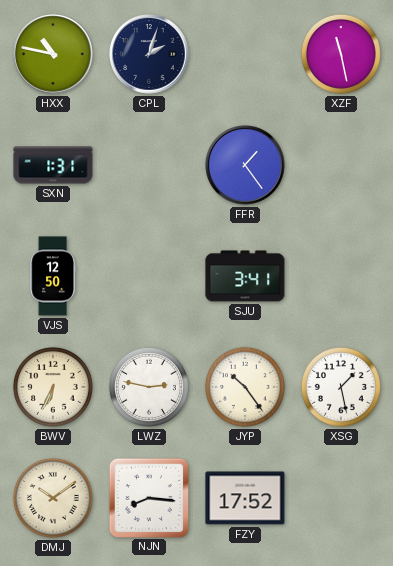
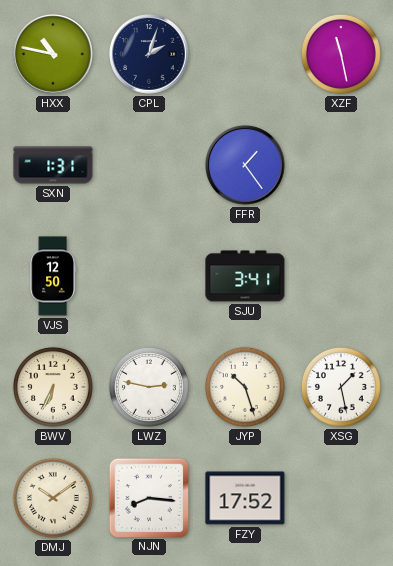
JYP: 10:24 -> 10:27 (245, 387)
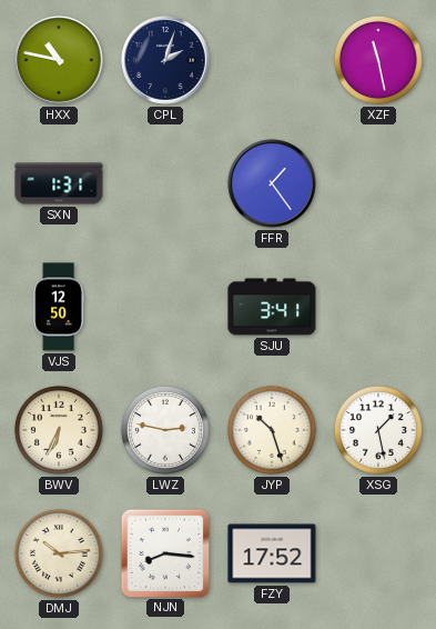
DMJ: 10:09 -> 10:14 (59, 553)
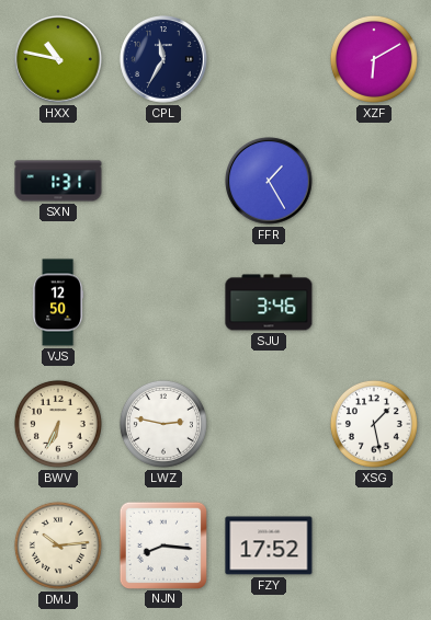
CPL: 2:03 -> 11:35 (163, 59)
XZF: 11:28 -> 6:10 (374, 59)
FFR: 1:24 -> 1:25 (269, 181)
SJU: 3:41 -> 3:46 (269, 302)
JYP: 10:27 -> none (272, 430)
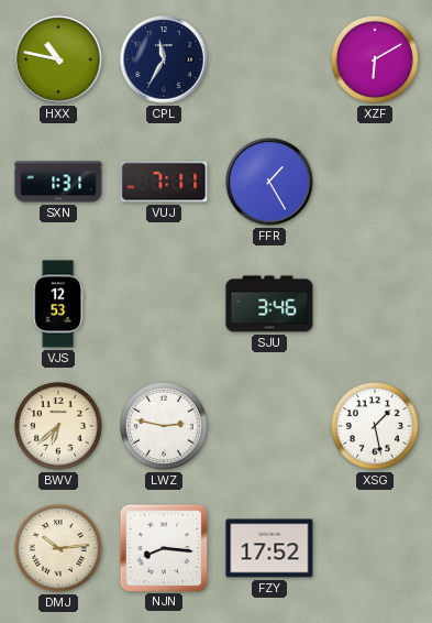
VUJ: none -> 7:11 (164, 182)
VJS: 12:50 -> 12:53 (58, 304)
BWV: 6:34 -> 6:38 (58, 426)
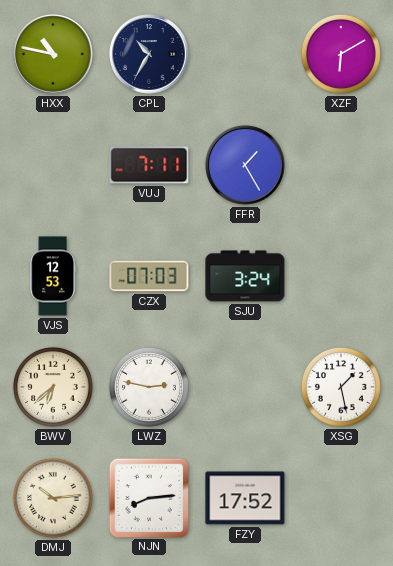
CPL: 11:35 -> 10:35 (149, 54)
SXN: 1:31 -> none (58, 182)
CZX: none -> 07:03 (149, 276)
SJU: 3:46 -> 3:24 (245, 276)
NJN: 8:16 -> 8:14 (148, 497)
